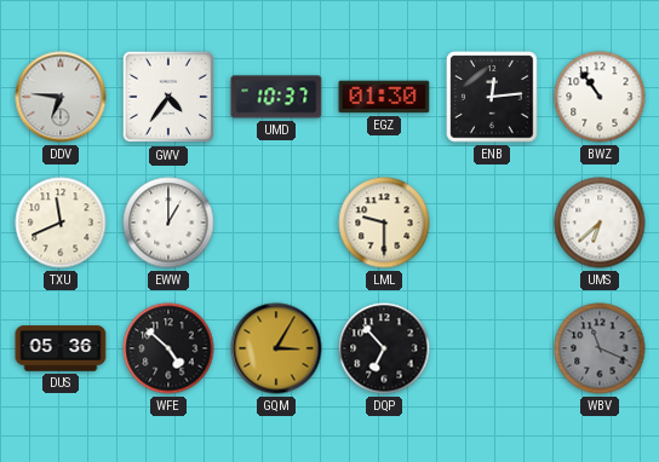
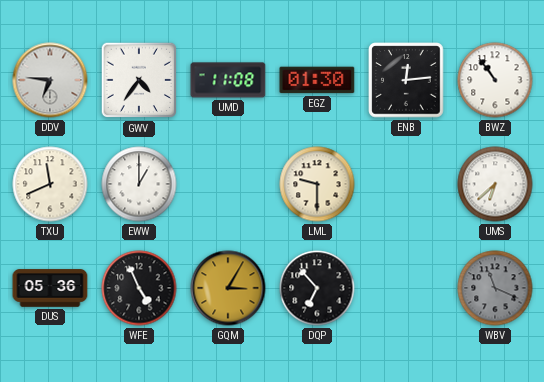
UMD: 10:37 -> 11:08 (228, 80)
WFE: 4:52 -> 4:56 (139, 288)
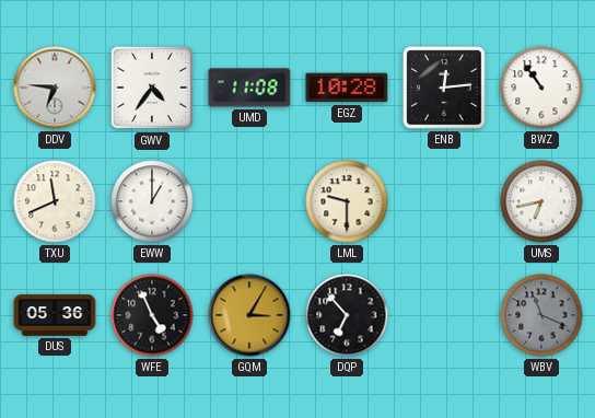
EGZ: 01:30 -> 10:28 (347, 88)
UMS: 6:38 -> 6:43 (541, 201)
